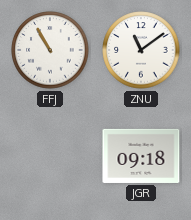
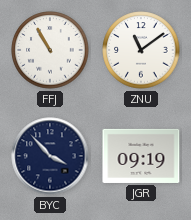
BYC: none -> 3:53 (50, 156)
JGR: 09:18 -> 09:19 (141, 156)
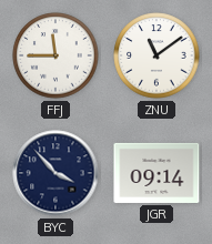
FFJ: 10:55 -> 11:45 (55, 55)
JGR: 09:19 -> 09:14 (157, 173)
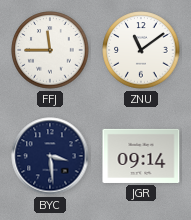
BYC: 3:53 -> 3:29 (50, 156)
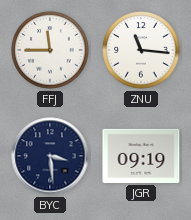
ZNU: 11:09 -> 11:16 (141, 50)
JGR: 09:14 -> 09:19 (141, 156)
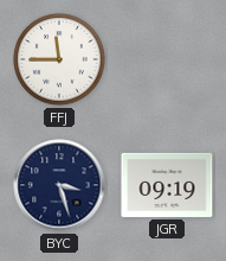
ZNU: 11:16 -> none (141, 50)
BYC: 3:29 -> 3:27 (59, 185)
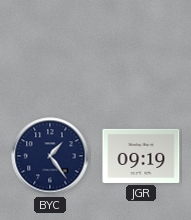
FFJ: 11:45 -> none (59, 59)
BYC: 3:27 -> 1:24 (50, 156)
